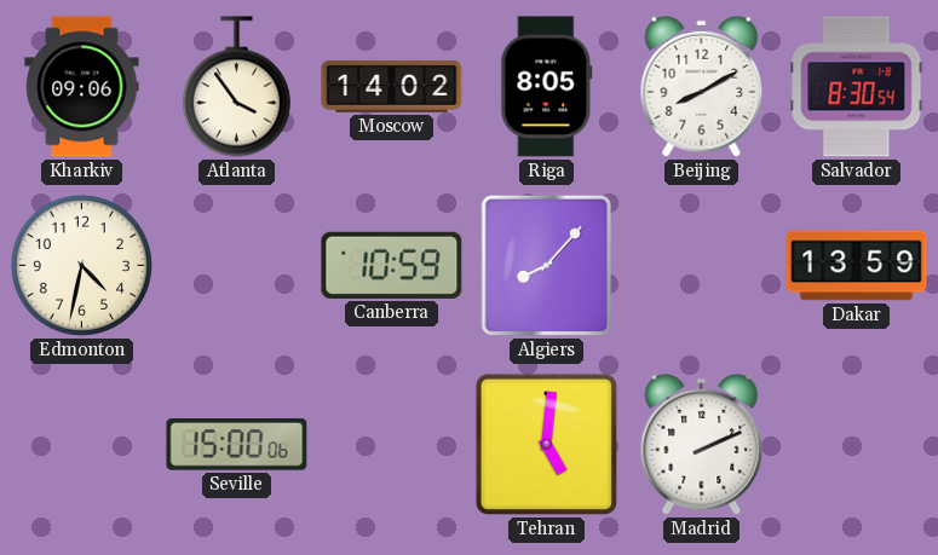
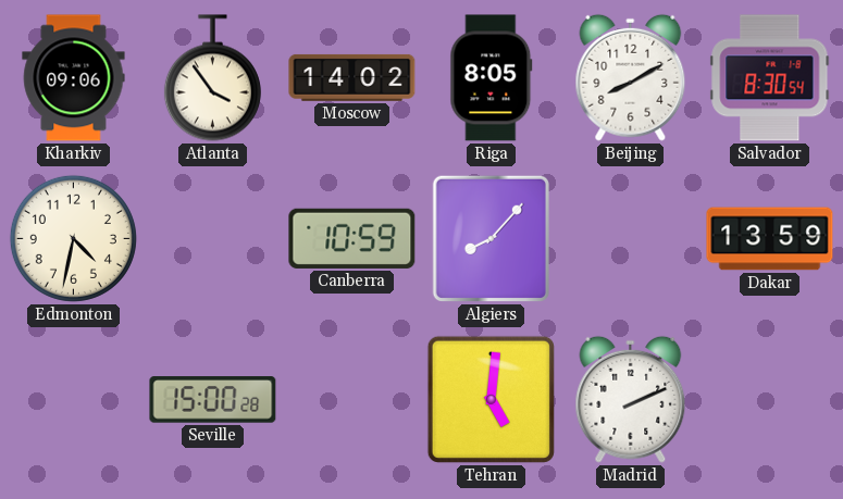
Seville: 15:00:06 -> 15:00:28 (213, 400)
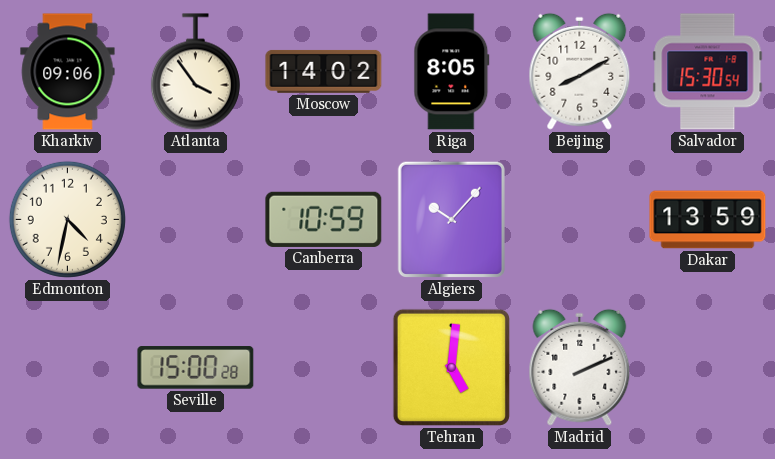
Salvador: 8:30 -> 15:30 (708, 72)
Algiers: 8:07 -> 10:07 (451, 219)
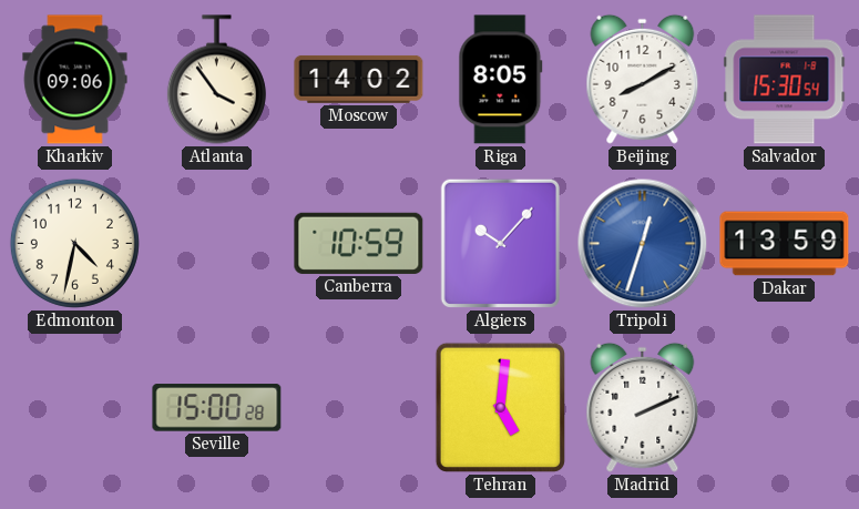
Tripoli: none -> 12:33 (643, 244)
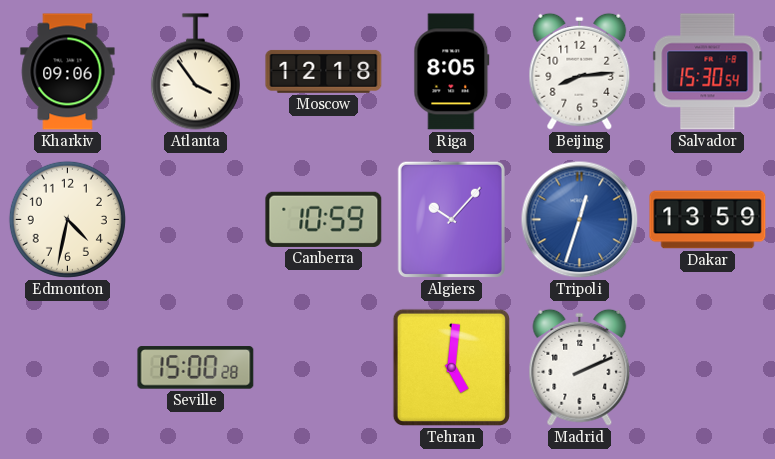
Moscow: 14:02 -> 12:18 (324, 71)
Beijing: 8:10 -> 8:14 (580, 71)
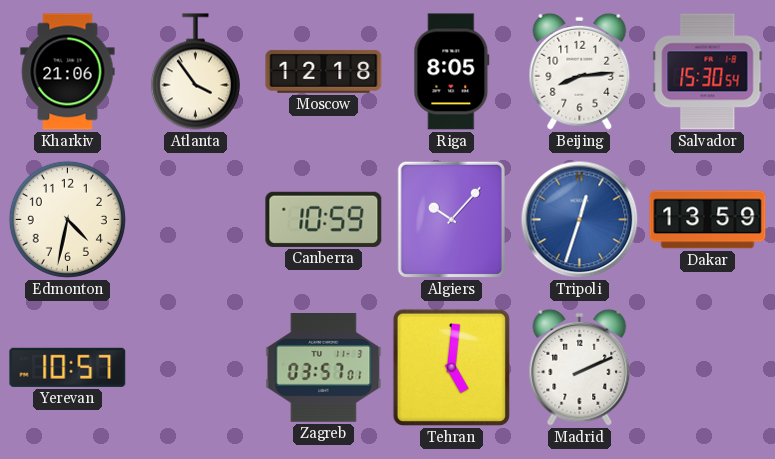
Kharkiv: 09:06 -> 21:06 (68, 72)
Yerevan: none -> 10:57 (68, 367)
Seville: 15:00 -> none (196, 368)
Zagreb: none -> 03:57 (324, 368)
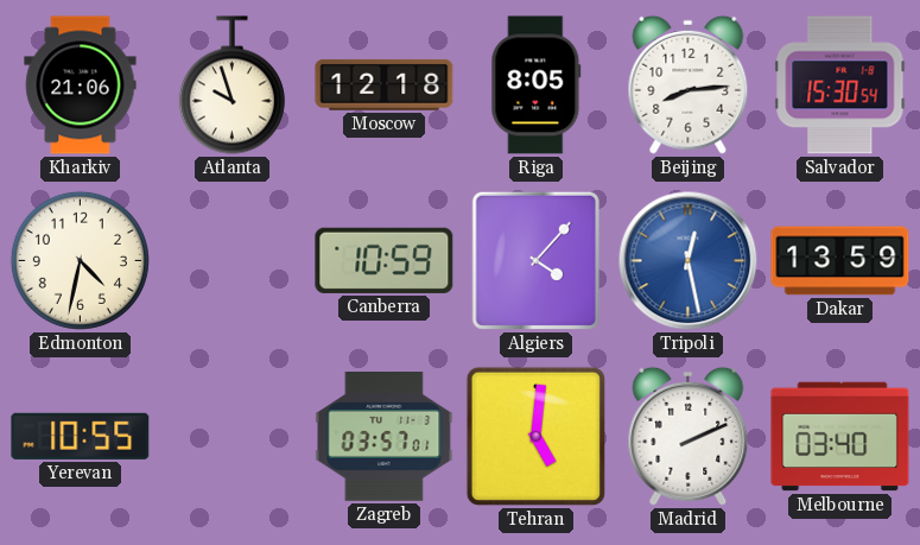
Atlanta: 3:54 -> 9:57 (231, 85)
Algiers: 10:07 -> 4:07 (535, 260)
Tripoli: 12:33 -> 12:28 (689, 261)
Yerevan: 10:57 -> 10:55 (81, 436)
Melbourne: none -> 03:40 (840, 437)
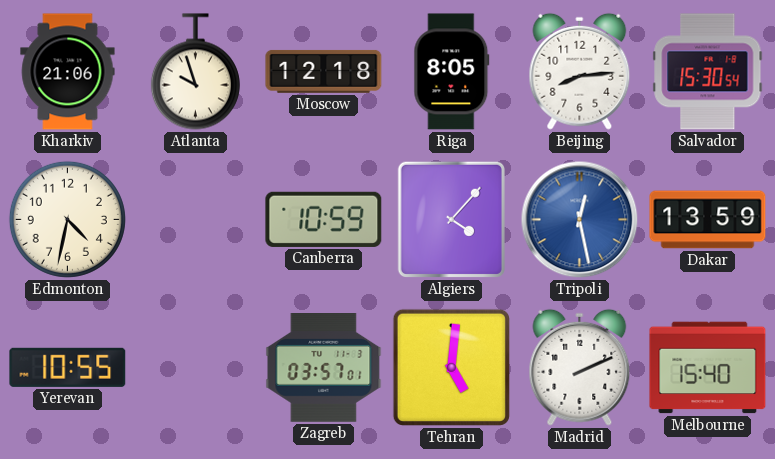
Melbourne: 03:40 -> 15:40 (708, 368)
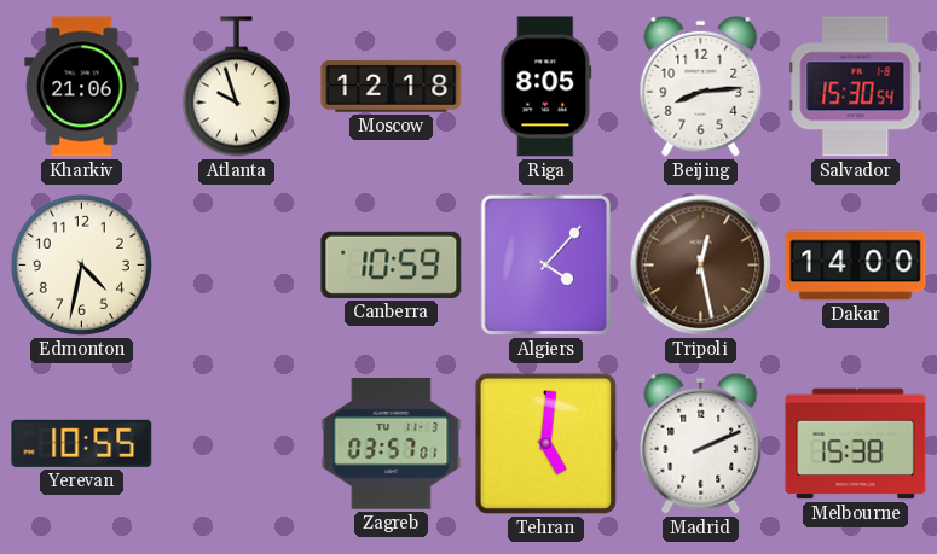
Tripoli dial: blue -> brown (701, 266)
Dakar: 13:59 -> 14:00 (856, 266)
Melbourne: 15:40 -> 15:38 (856, 444)
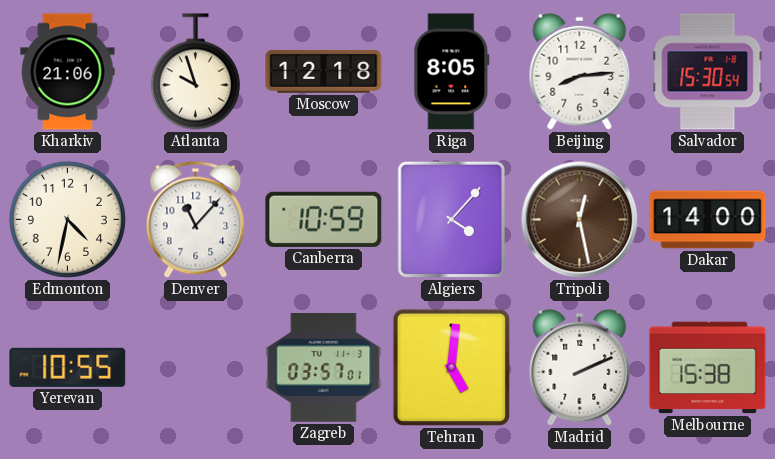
Denver: none -> 11:07 (196, 219)
